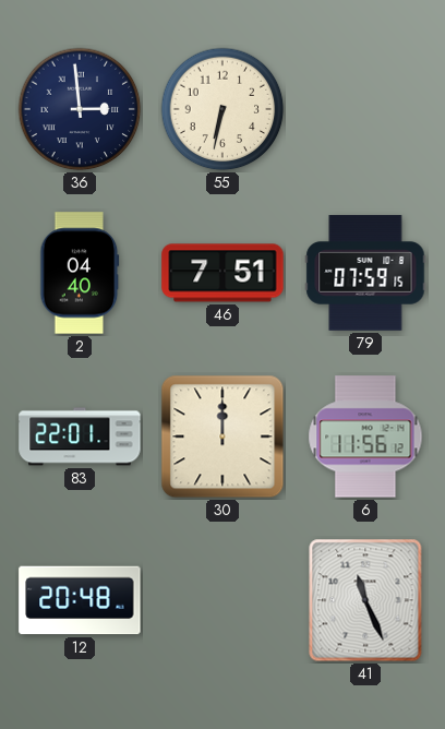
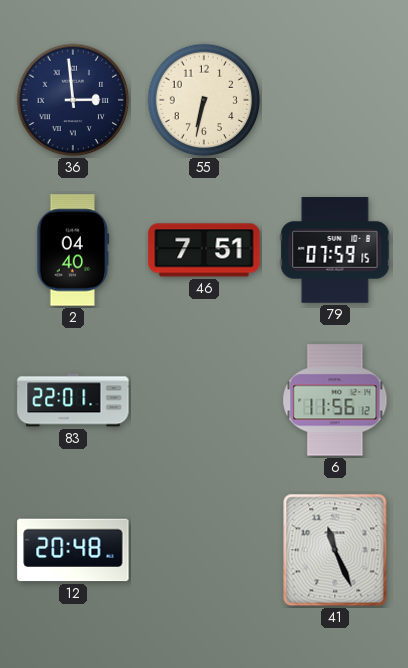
30: 12:00 -> none (222, 437)
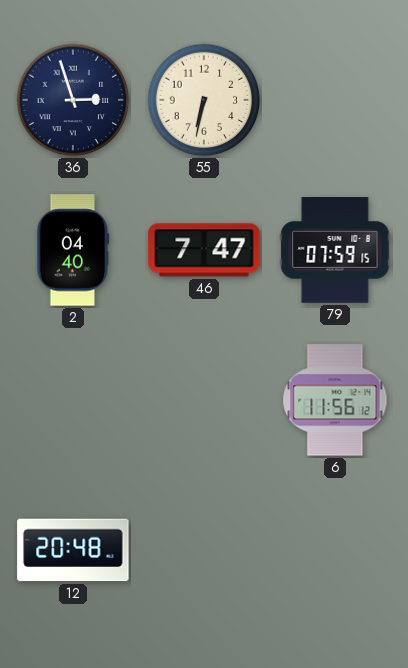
36: 2:59 -> 2:57 (73, 100)
46: 7:51 -> 7:47 (204, 250)
83: 22:01 -> none (73, 400)
41: 11:26 -> none (335, 550)
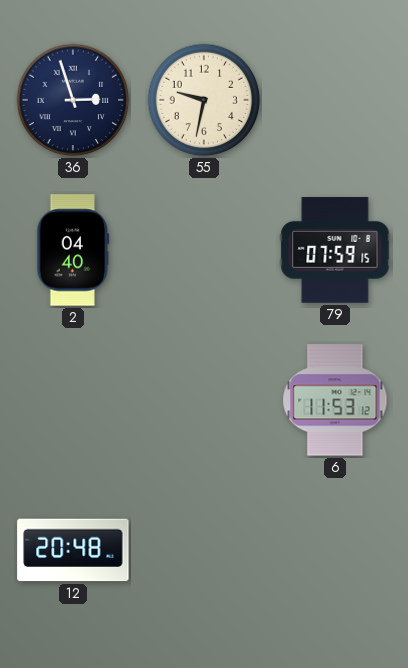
55: 6:32 -> 9:32 (204, 100)
46: 7:47 -> none (204, 250)
6: 11:56 -> 11:53 (335, 400)
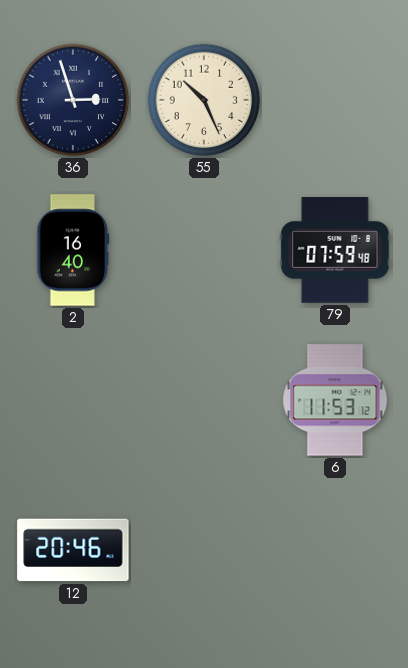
55: 9:32 -> 10:26 (204, 100)
2: 04:40 -> 16:40 (73, 250)
79: 07:59:15 -> 07:59:48 (335, 250)
12: 20:48 -> 20:46 (73, 550)
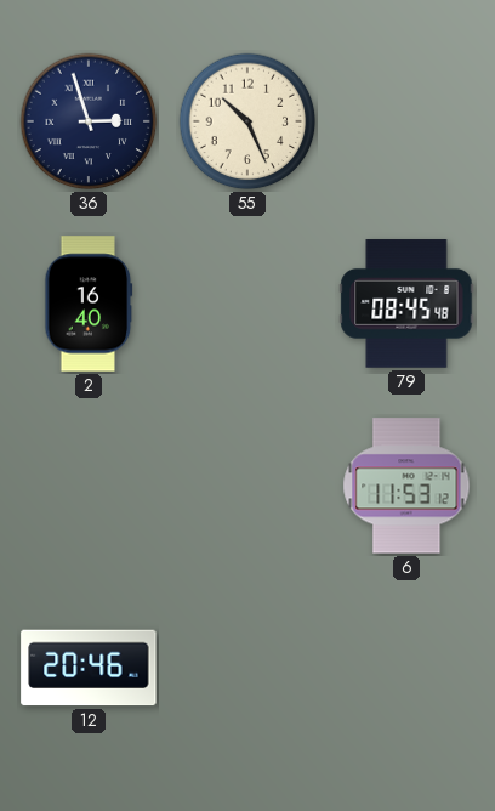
79: 07:59 -> 08:45 (406, 304)
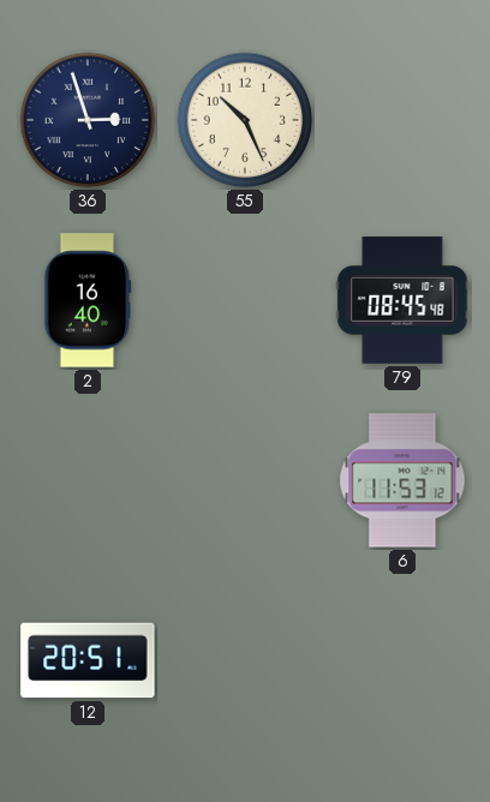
12: 20:46 -> 20:51 (88, 660)
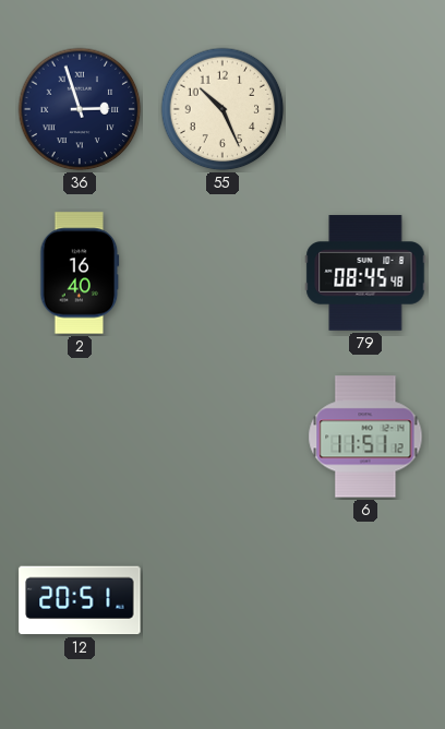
6: 11:53 -> 11:51 (365, 437)
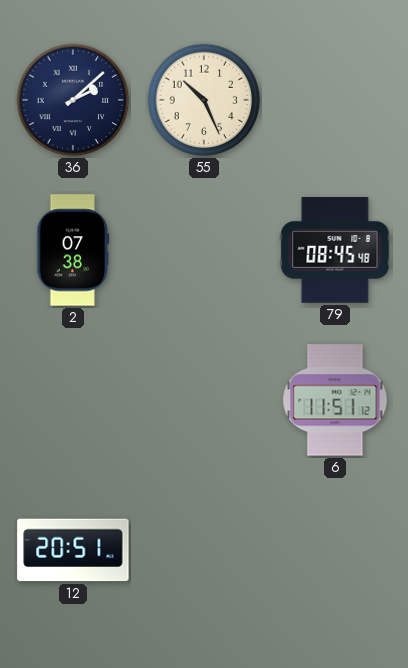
36: 2:57 -> 2:08 (73, 100)
2: 16:40 -> 07:38 (73, 250)
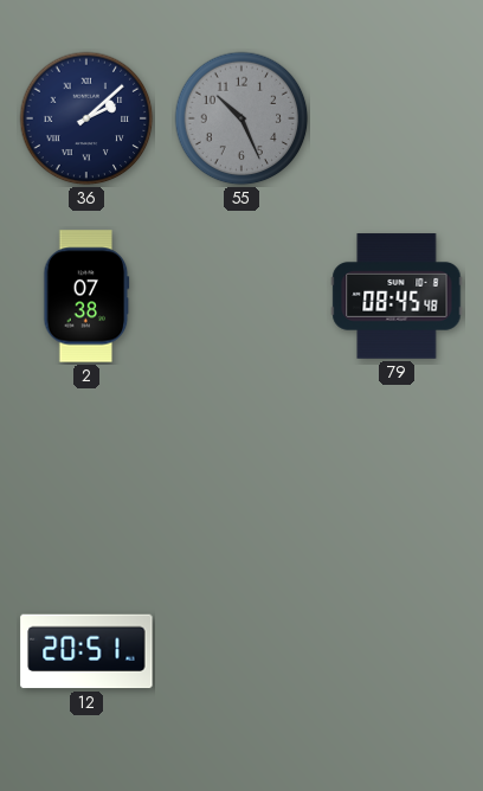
55 dial: cream -> grey (241, 118)
6: 11:51 -> none (335, 400)
